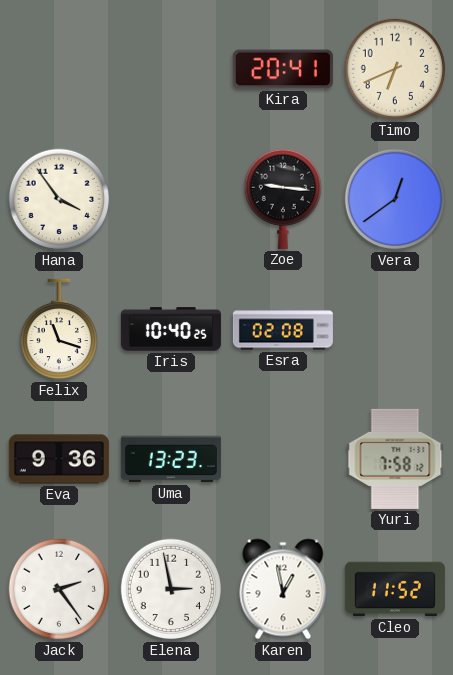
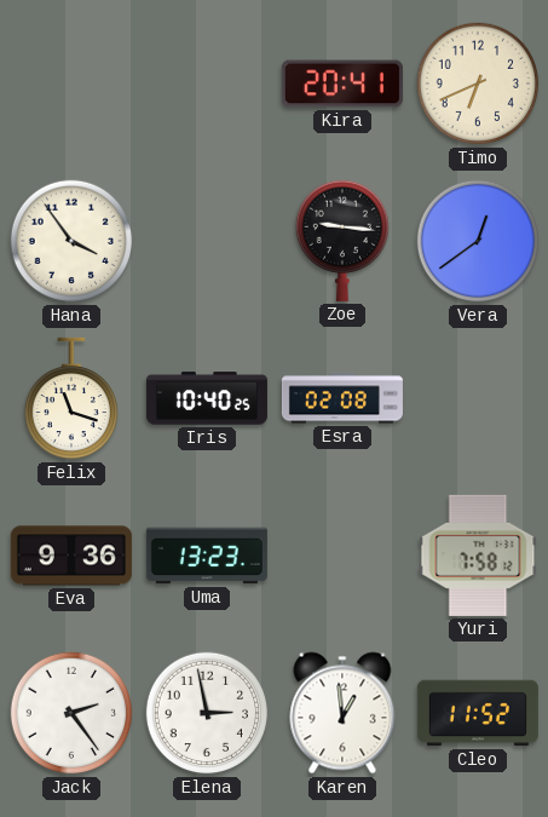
Karen: 12:58 -> 12:59 (342, 713)
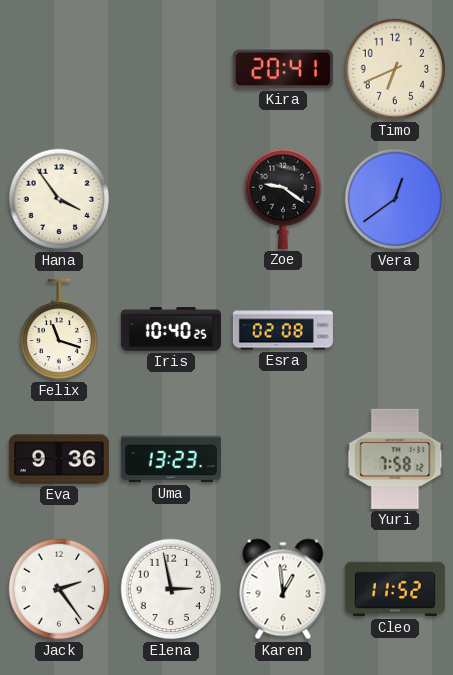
Zoe: 9:16 -> 9:21 (282, 199)
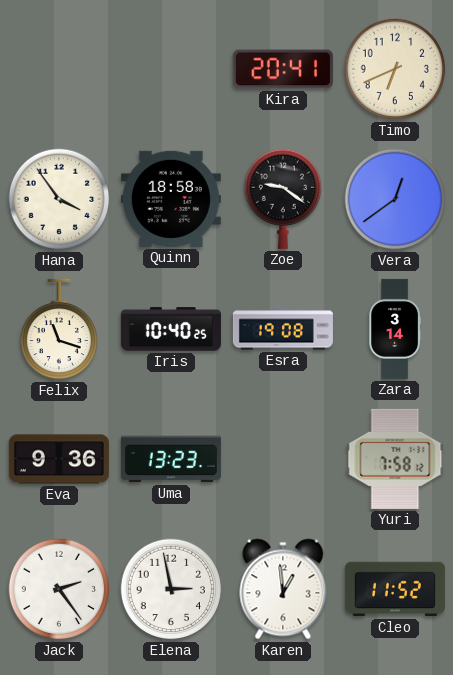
Quinn: none -> 18:58 (171, 199)
Esra: 02:08 -> 19:08 (283, 329)
Zara: none -> 3:14 (395, 329)
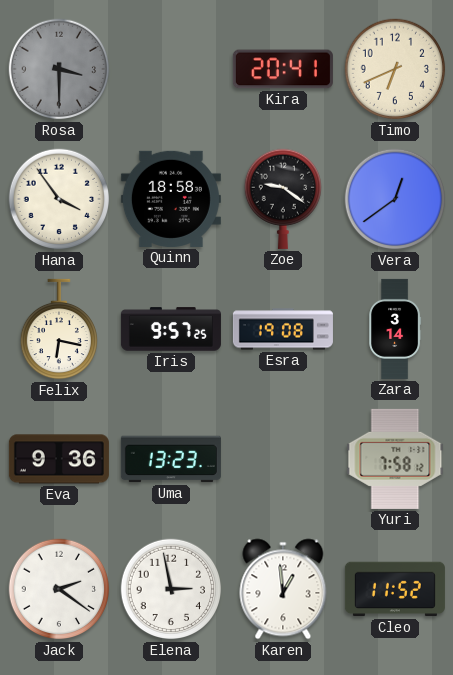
Rosa: none -> 3:30 (59, 69)
Felix: 11:18 -> 6:17 (58, 329)
Iris: 10:40 -> 9:57 (171, 329)
Jack: 2:24 -> 2:21 (59, 589)
